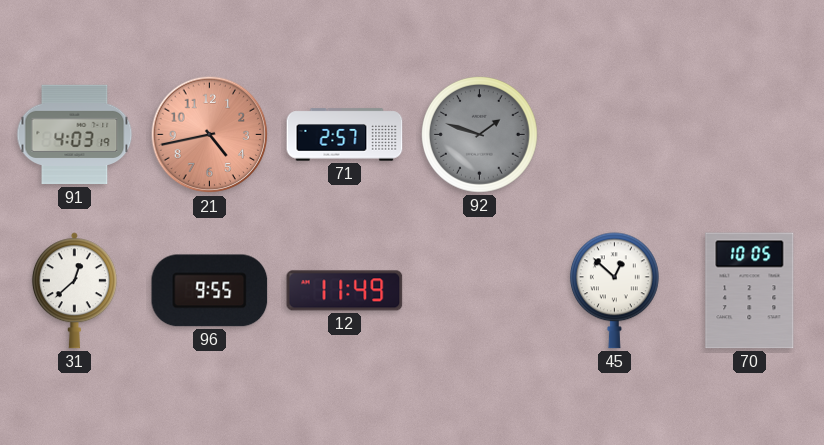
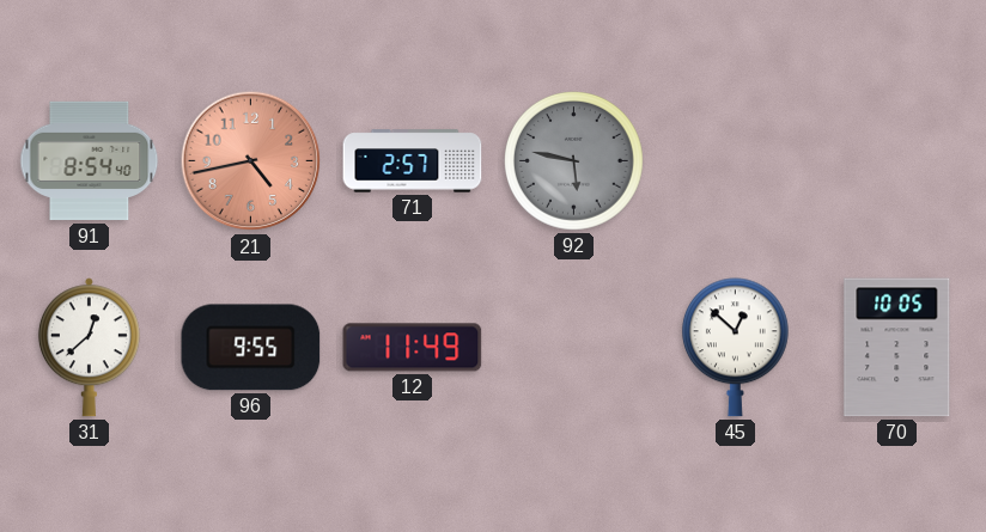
91: 4:03 -> 8:54 (90, 161)
92: 1:48 -> 5:47 (574, 161)
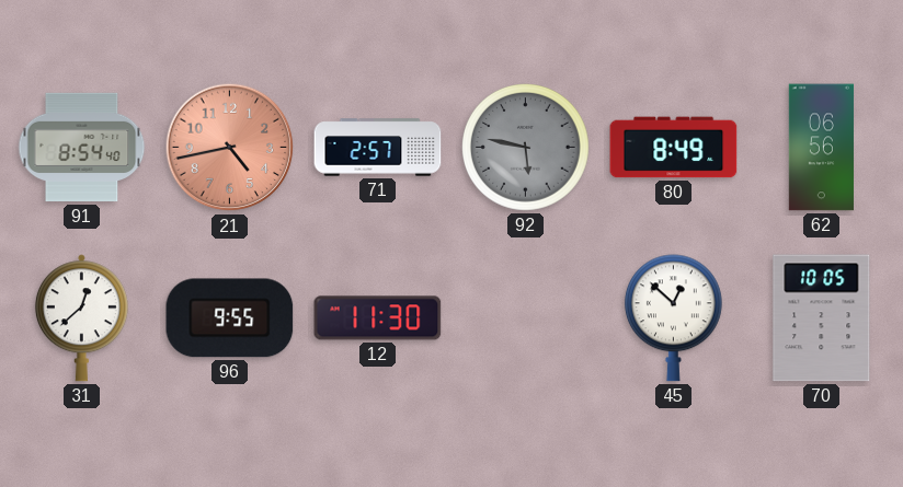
80: none -> 8:49 (674, 148)
62: none -> 06:56 (821, 148)
12: 11:49 -> 11:30 (378, 318)
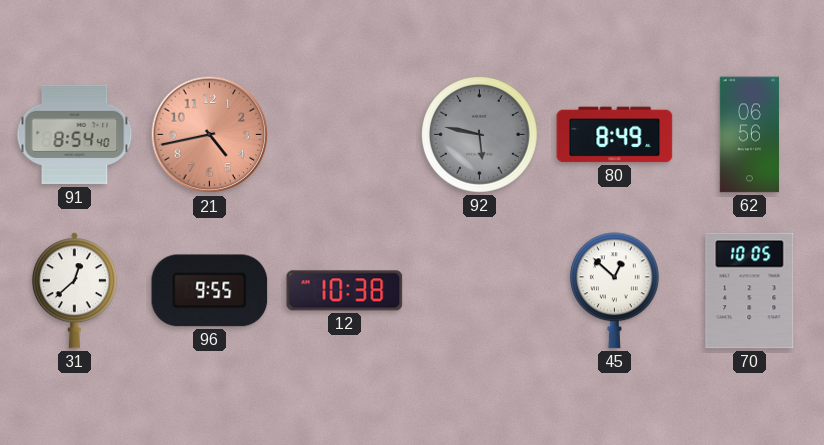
71: 2:57 -> none (378, 148)
12: 11:30 -> 10:38 (345, 291)
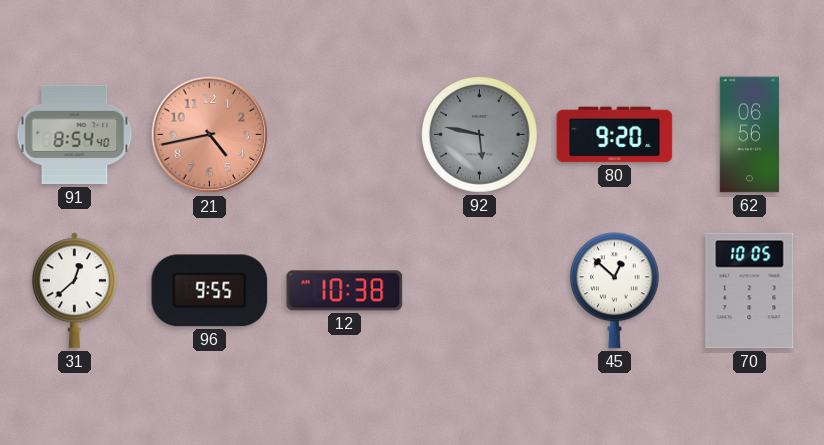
80: 8:49 -> 9:20 (615, 135)
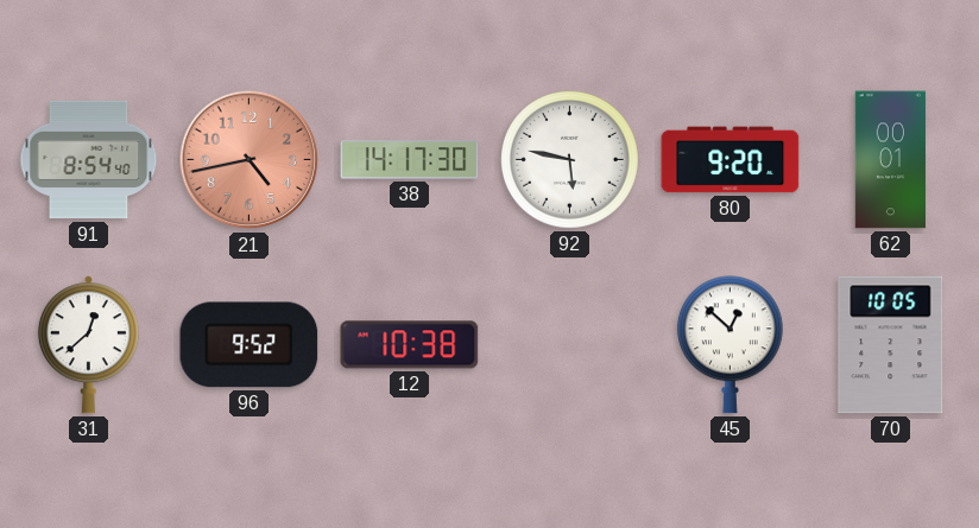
38: none -> 14:17 (410, 160)
92 dial: grey -> white (570, 160)
62: 06:56 -> 00:01 (890, 160)
96: 9:55 -> 9:52 (250, 345)
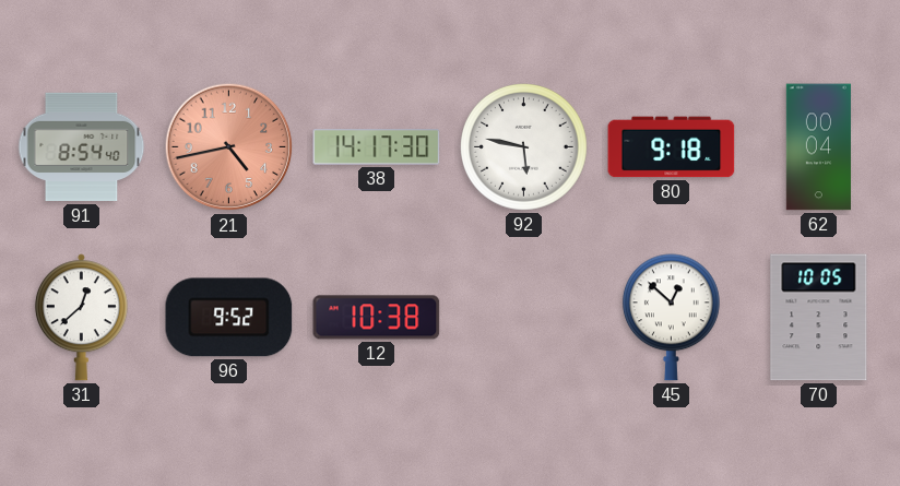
80: 9:20 -> 9:18 (672, 147)
62: 00:01 -> 00:04 (818, 147)
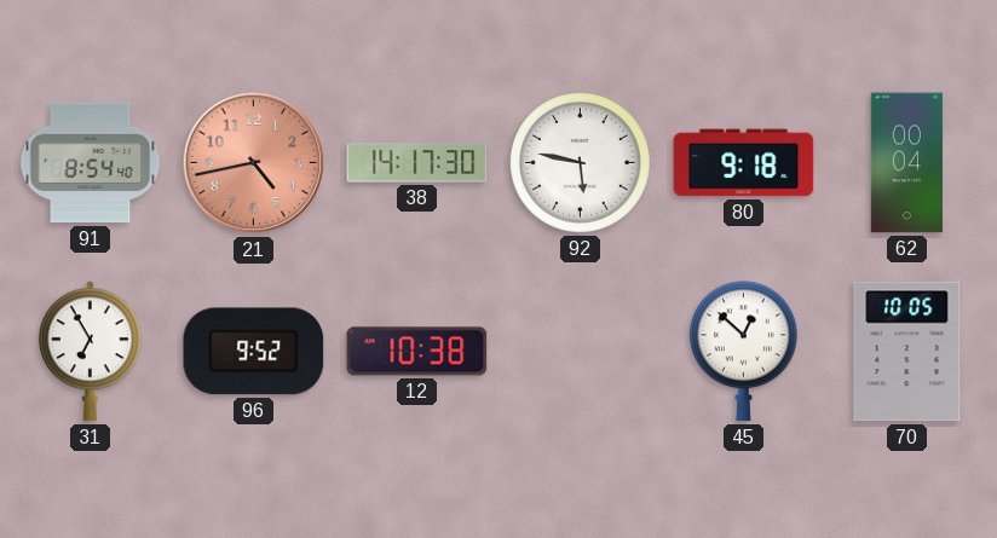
31: 12:38 -> 6:55 (90, 352)
